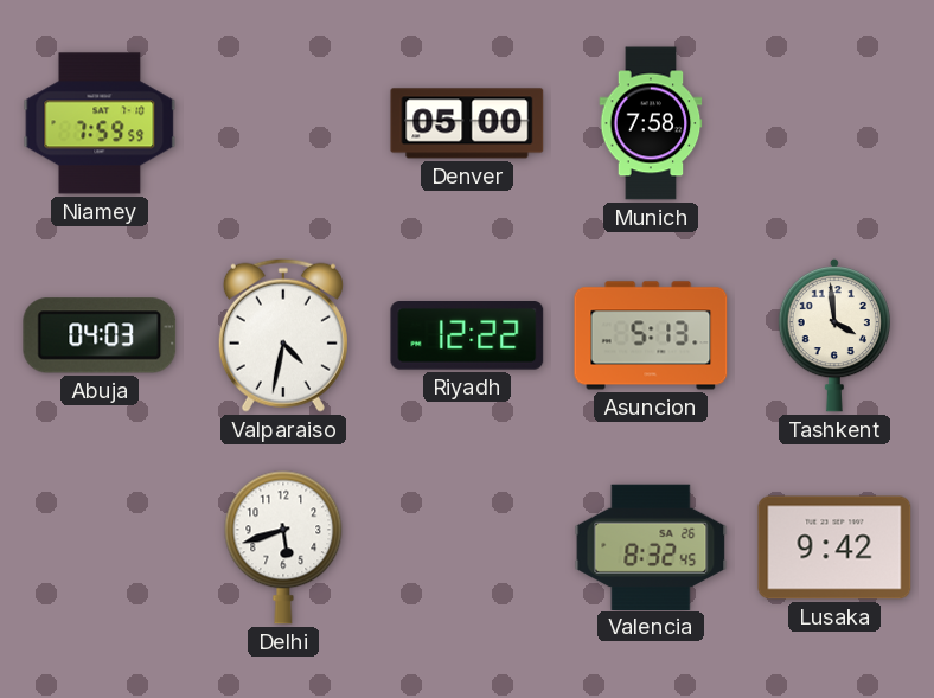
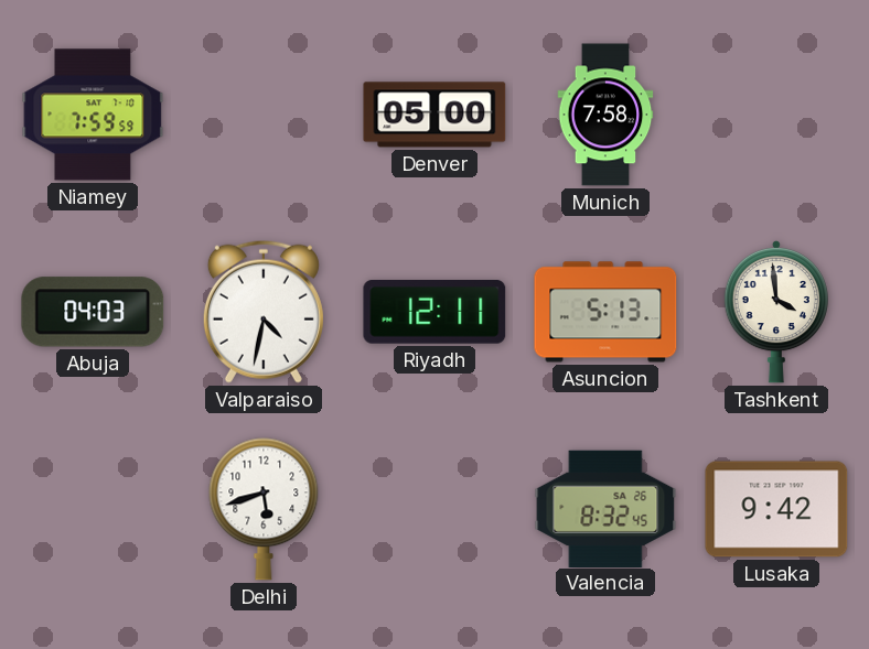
Riyadh: 12:22 -> 12:11 (434, 312)
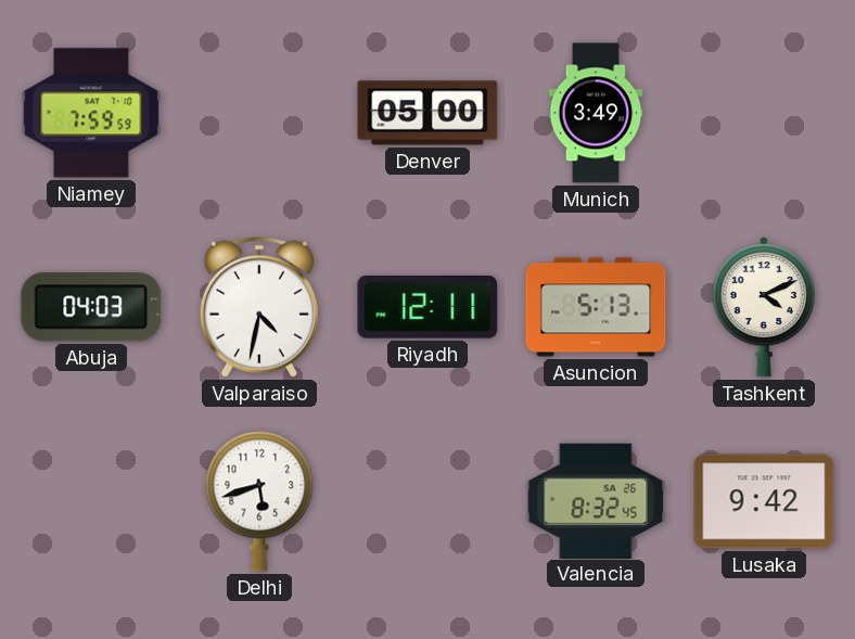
Munich: 7:58 -> 3:49 (596, 113)
Tashkent: 3:59 -> 4:11 (764, 307)
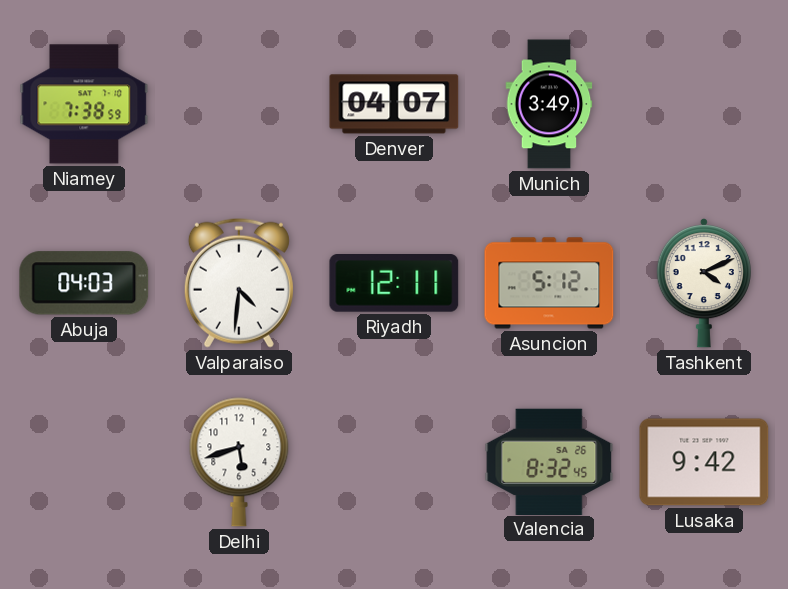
Niamey: 7:59 -> 7:38 (84, 104)
Denver: 05:00 -> 04:07 (394, 104)
Valparaiso: 4:32 -> 4:31 (239, 283)
Asuncion: 5:13 -> 5:12 (549, 283)
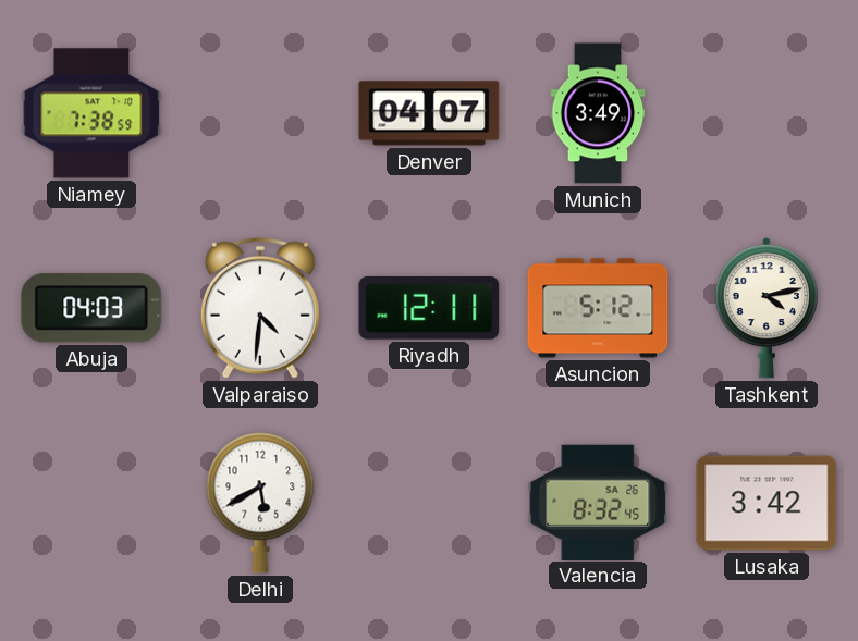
Tashkent: 4:11 -> 4:13 (767, 308)
Delhi: 5:42 -> 5:40 (260, 503)
Lusaka: 9:42 -> 3:42 (767, 503)
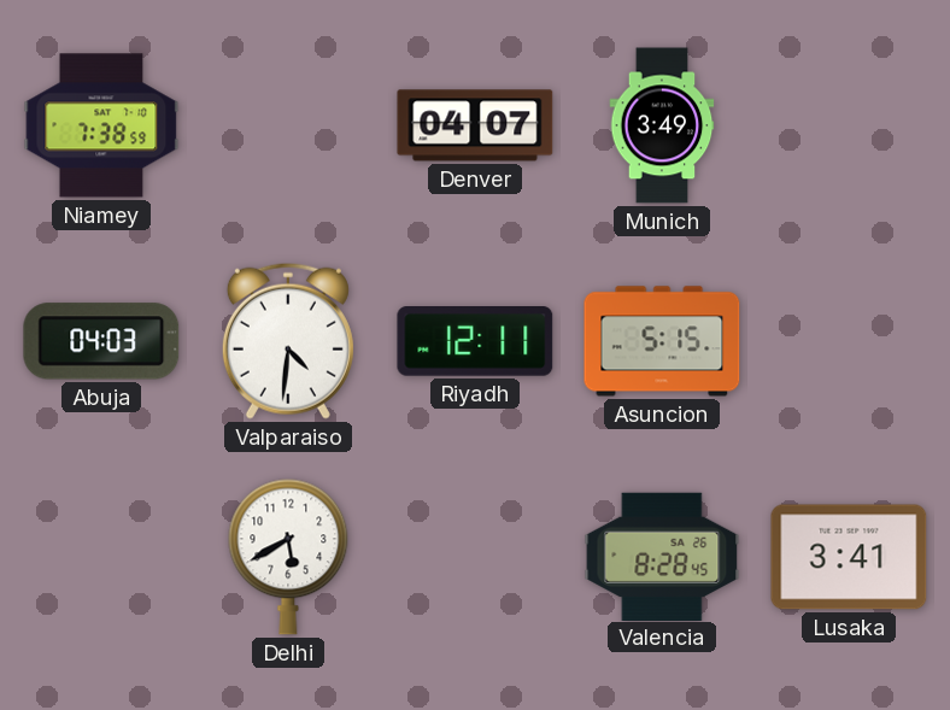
Asuncion: 5:12 -> 5:15 (662, 341)
Tashkent: 4:13 -> none (767, 308)
Valencia: 8:32 -> 8:28 (662, 556)
Lusaka: 3:42 -> 3:41 (849, 557)
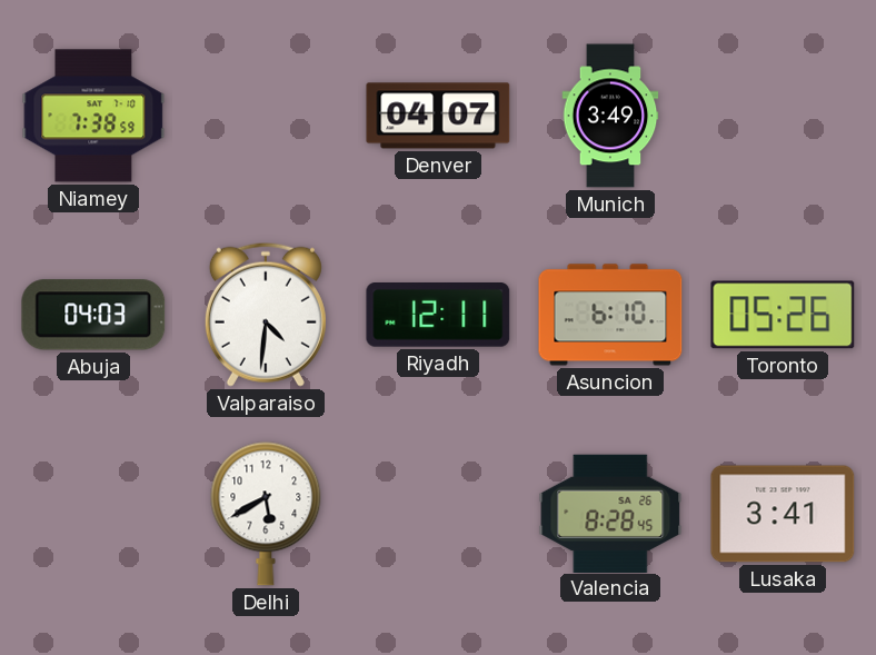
Asuncion: 5:15 -> 6:10 (610, 315)
Toronto: none -> 05:26 (783, 315)
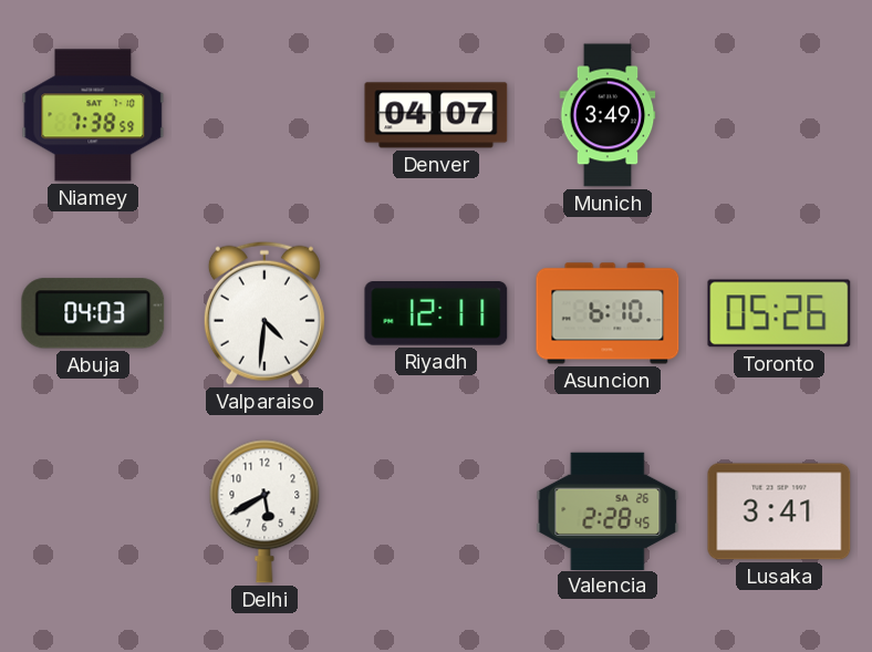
Valencia: 8:28 -> 2:28 (608, 510)
